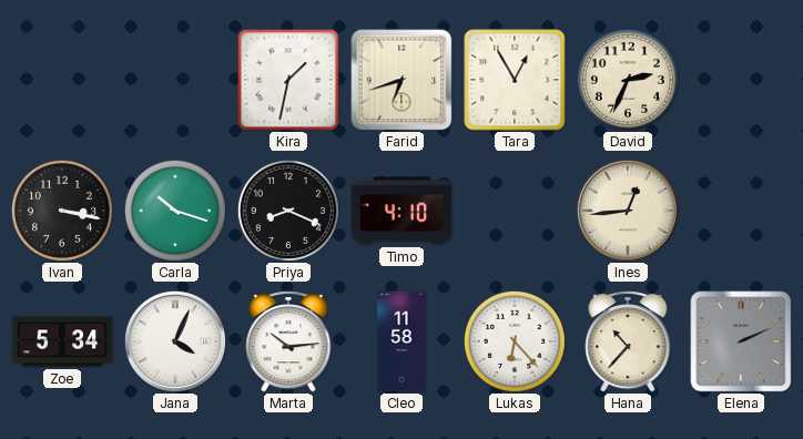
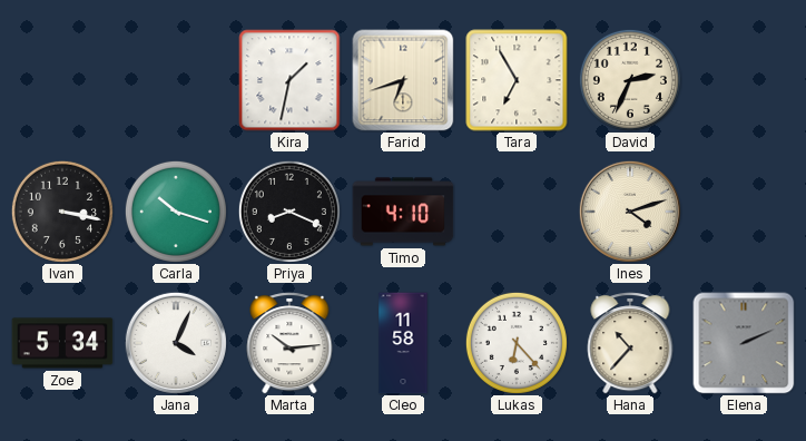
Tara: 12:55 -> 6:55 (517, 80)
Ines: 12:44 -> 4:12 (630, 212)
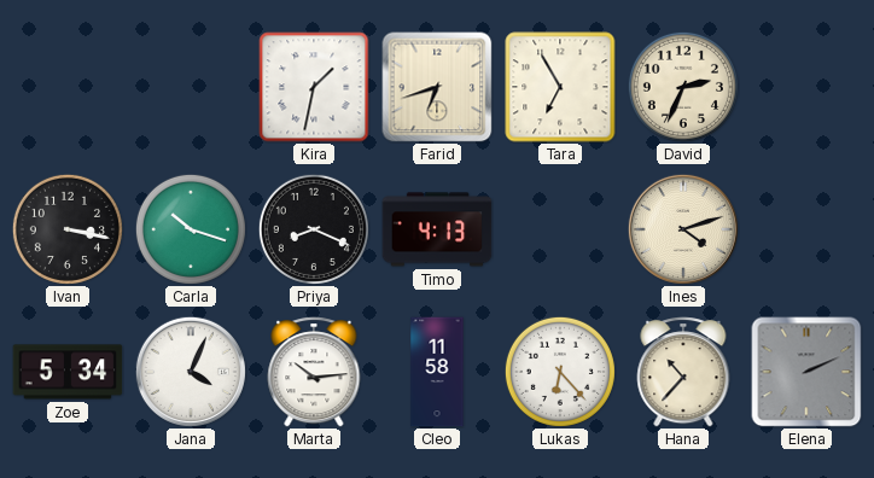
Timo: 4:10 -> 4:13 (437, 229)
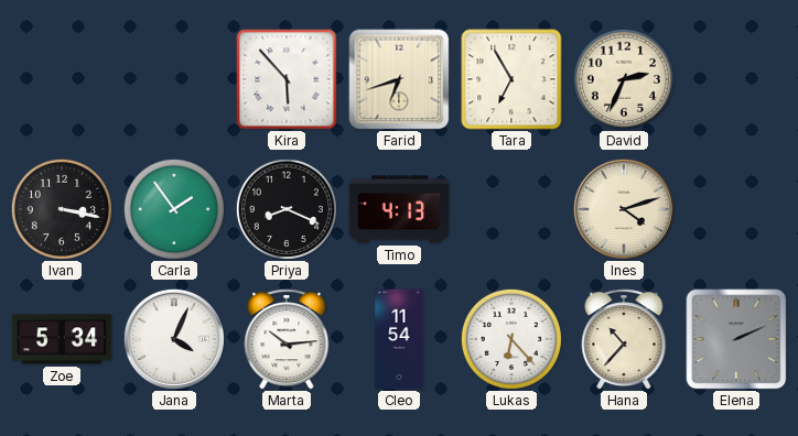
Kira: 1:32 -> 5:53 (287, 79)
Carla: 10:18 -> 1:54 (174, 209)
Cleo: 11:58 -> 11:54 (399, 339)
